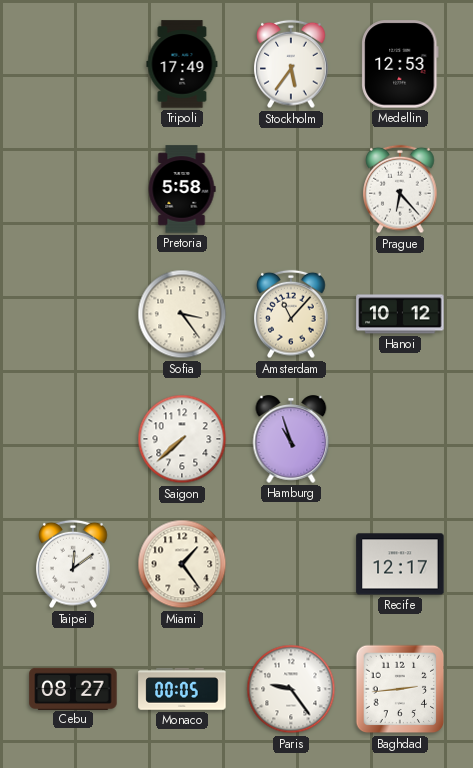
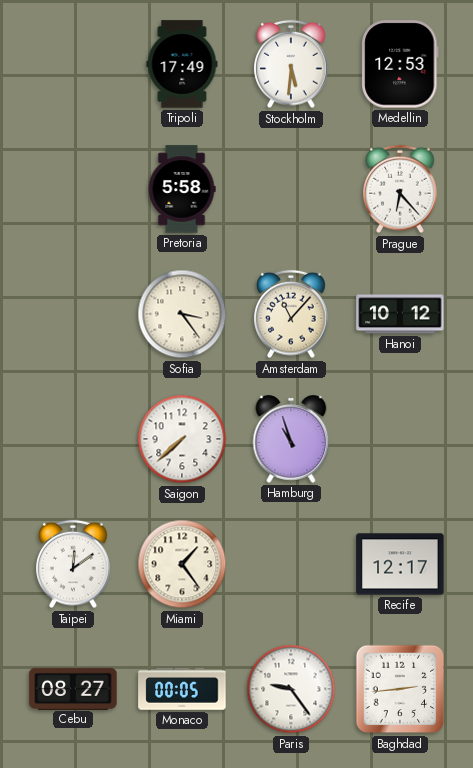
Stockholm: 5:36 -> 5:31 (291, 64)
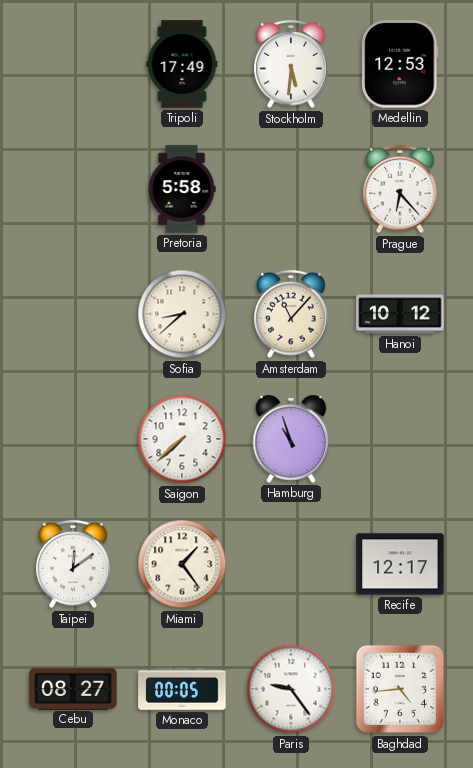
Sofia: 3:24 -> 8:38 (182, 314)
Baghdad: 2:44 -> 4:44 (400, 689)
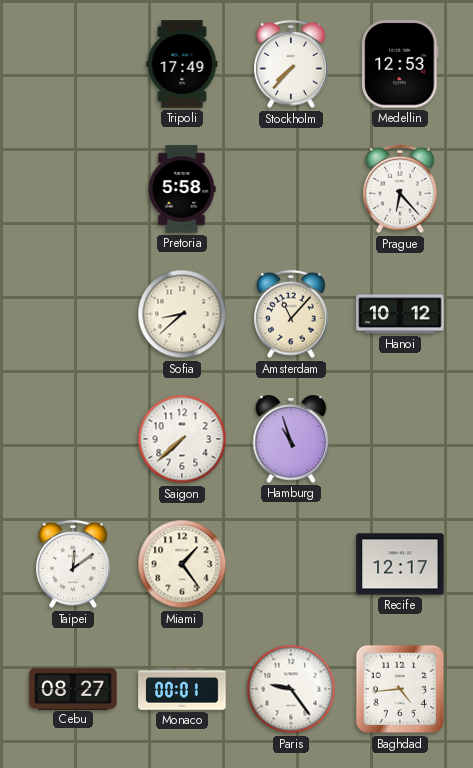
Stockholm: 5:31 -> 7:37 (291, 64)
Monaco: 00:05 -> 00:01 (182, 689)
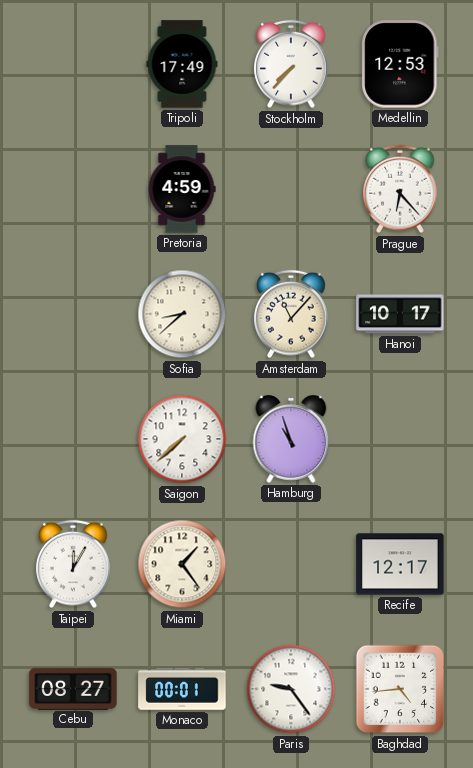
Pretoria: 5:58 -> 4:59 (182, 189)
Hanoi: 10:12 -> 10:17 (400, 314)
Taipei: 12:09 -> 12:05 (73, 564)
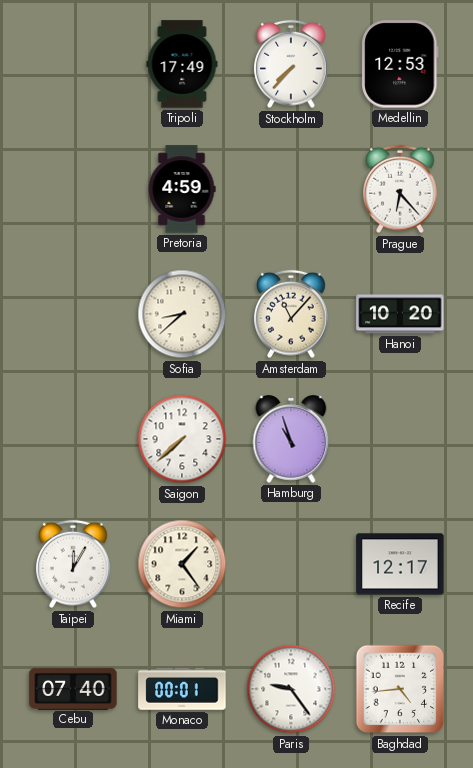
Hanoi: 10:17 -> 10:20 (400, 314)
Cebu: 08:27 -> 07:40 (73, 688)
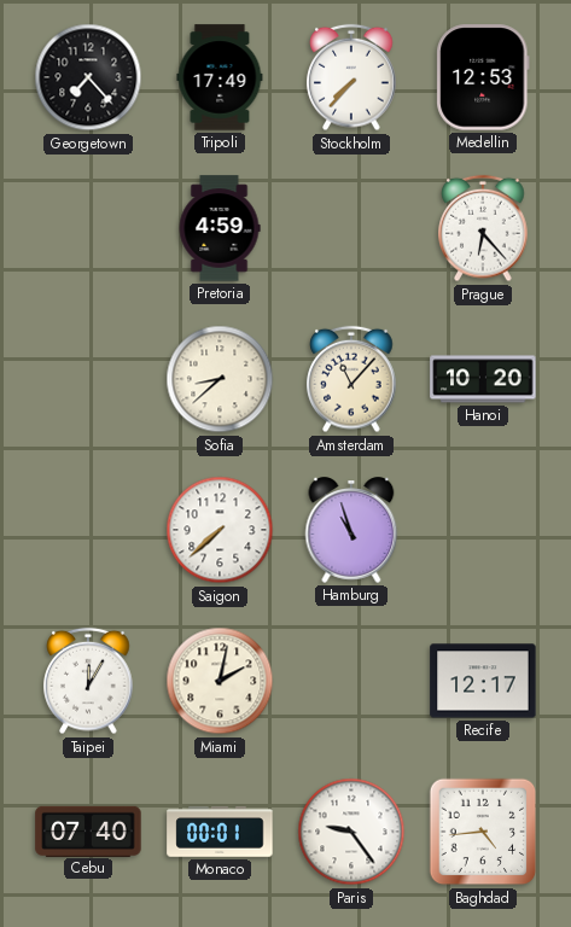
Georgetown: none -> 7:23 (88, 77)
Miami: 1:24 -> 2:02 (220, 681)
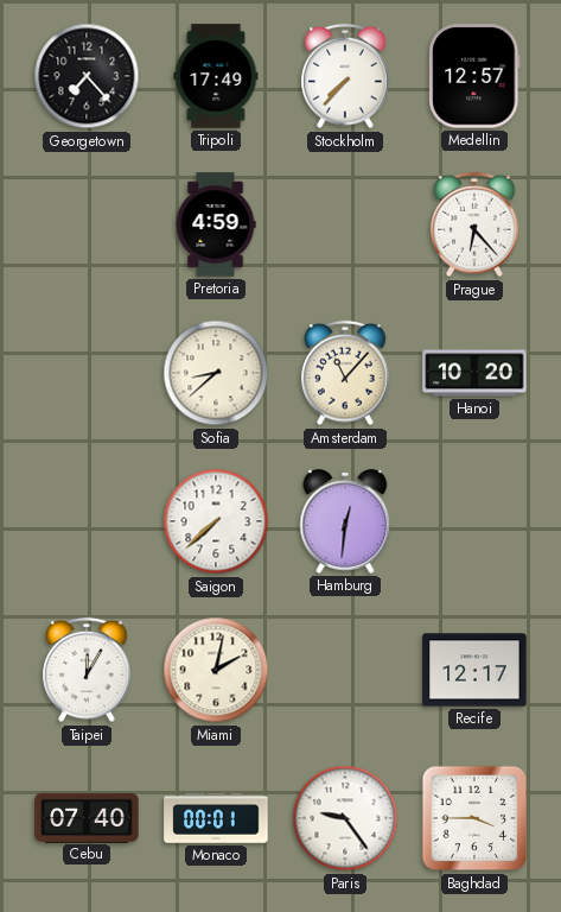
Medellin: 12:53 -> 12:57 (474, 76)
Hamburg: 10:57 -> 12:31 (345, 521)
Baghdad: 4:44 -> 3:45 (474, 818)
